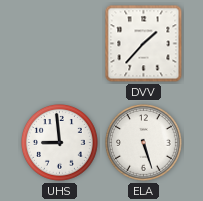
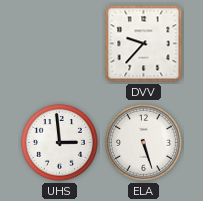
DVV: 1:37 -> 9:37 (144, 44)
UHS: 8:59 -> 2:59 (60, 143)
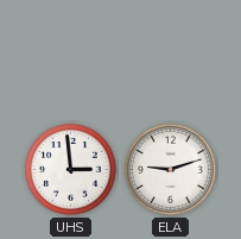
DVV: 9:37 -> none (144, 44)
ELA: 5:27 -> 9:12 (171, 170)
